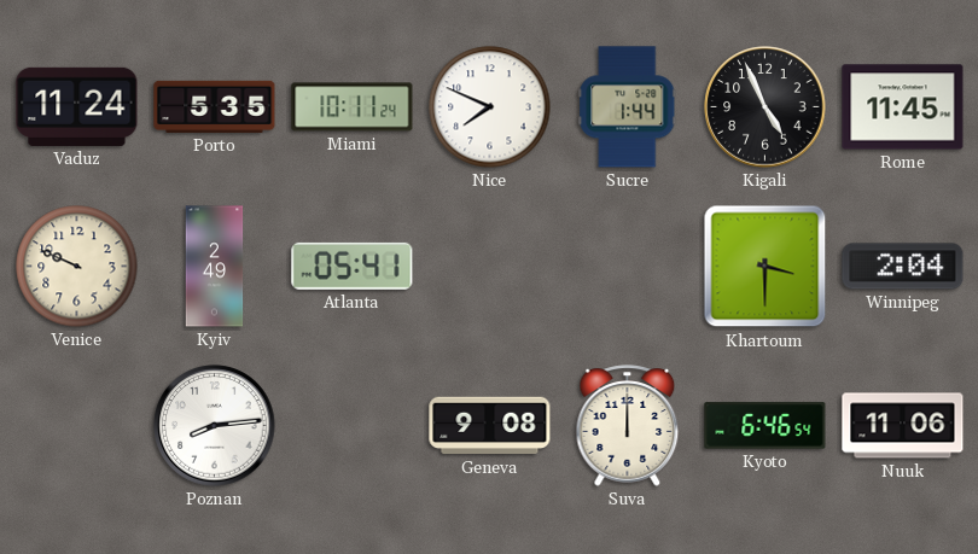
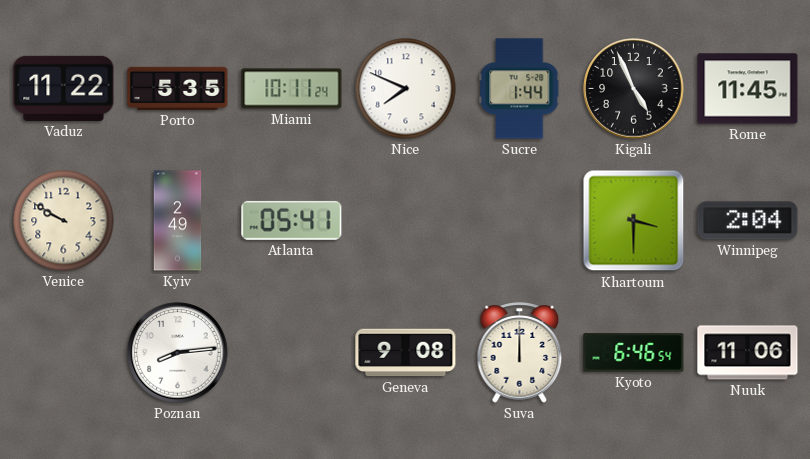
Vaduz: 11:24 -> 11:22 (64, 88)
Venice: 9:49 -> 9:50 (64, 221)
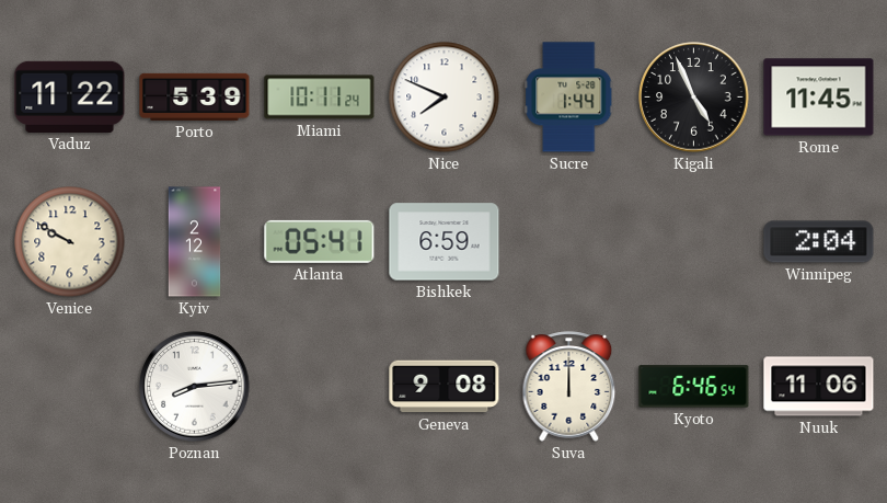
Porto: 5:35 -> 5:39 (195, 96)
Kyiv: 2:49 -> 2:12 (195, 242)
Bishkek: none -> 6:59 (445, 242)
Khartoum: 3:30 -> none (634, 221)
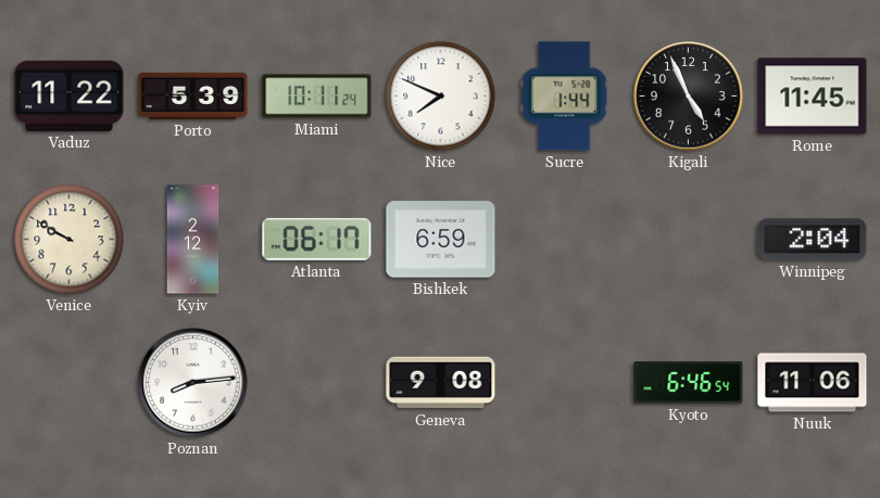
Atlanta: 05:41 -> 06:17 (317, 239)
Suva: 12:00 -> none (569, 387)
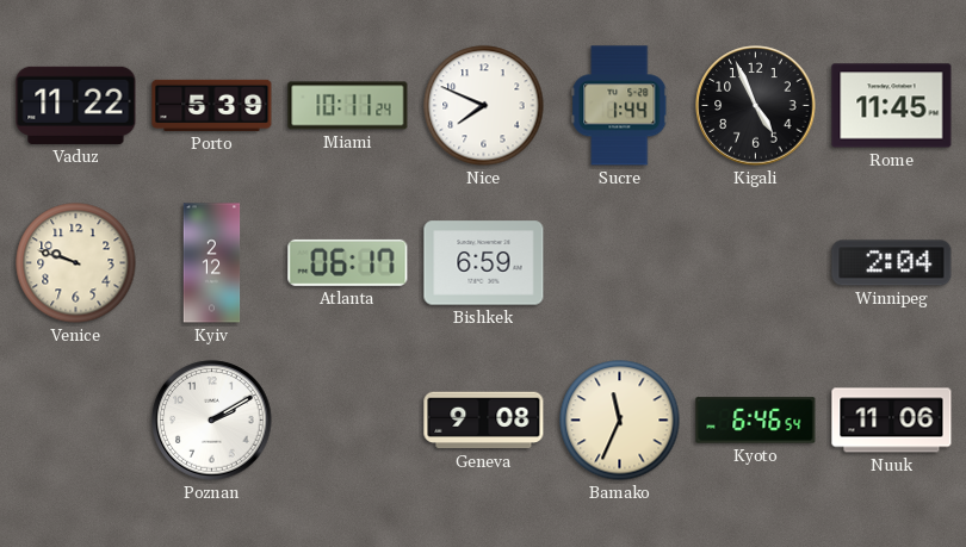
Venice: 9:50 -> 9:48 (76, 263)
Poznan: 8:14 -> 2:10 (212, 421)
Bamako: none -> 11:34 (620, 421)
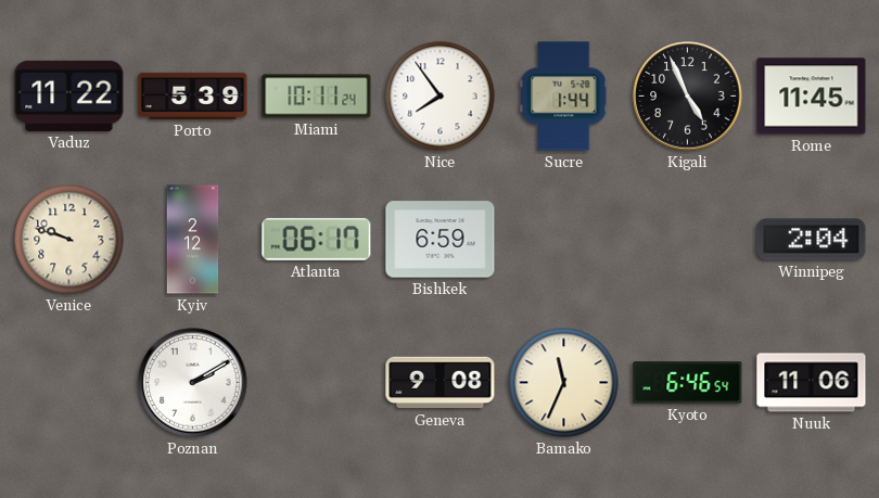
Nice: 7:49 -> 7:54 (441, 97)
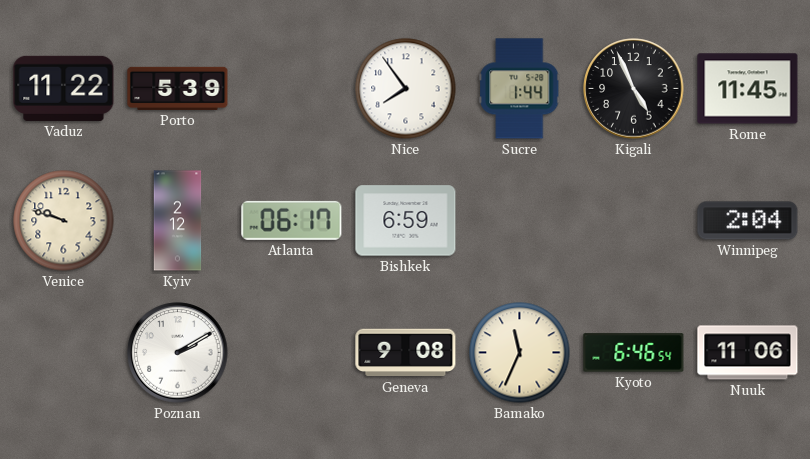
Miami: 10:11 -> none (317, 97)
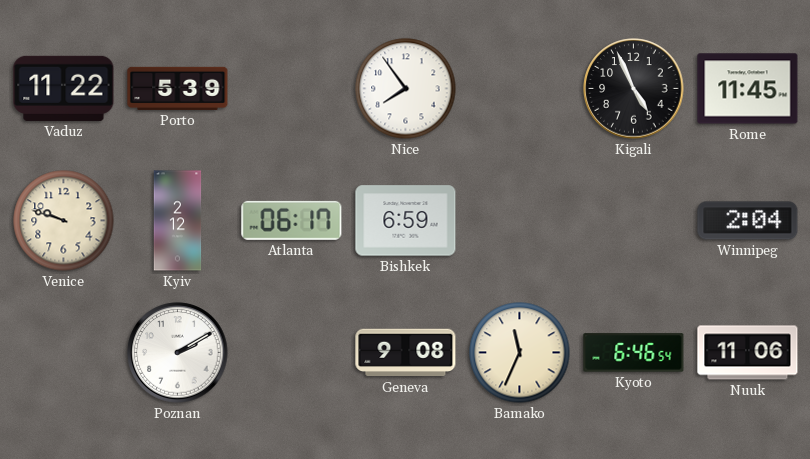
Sucre: 1:44 -> none (520, 89)
